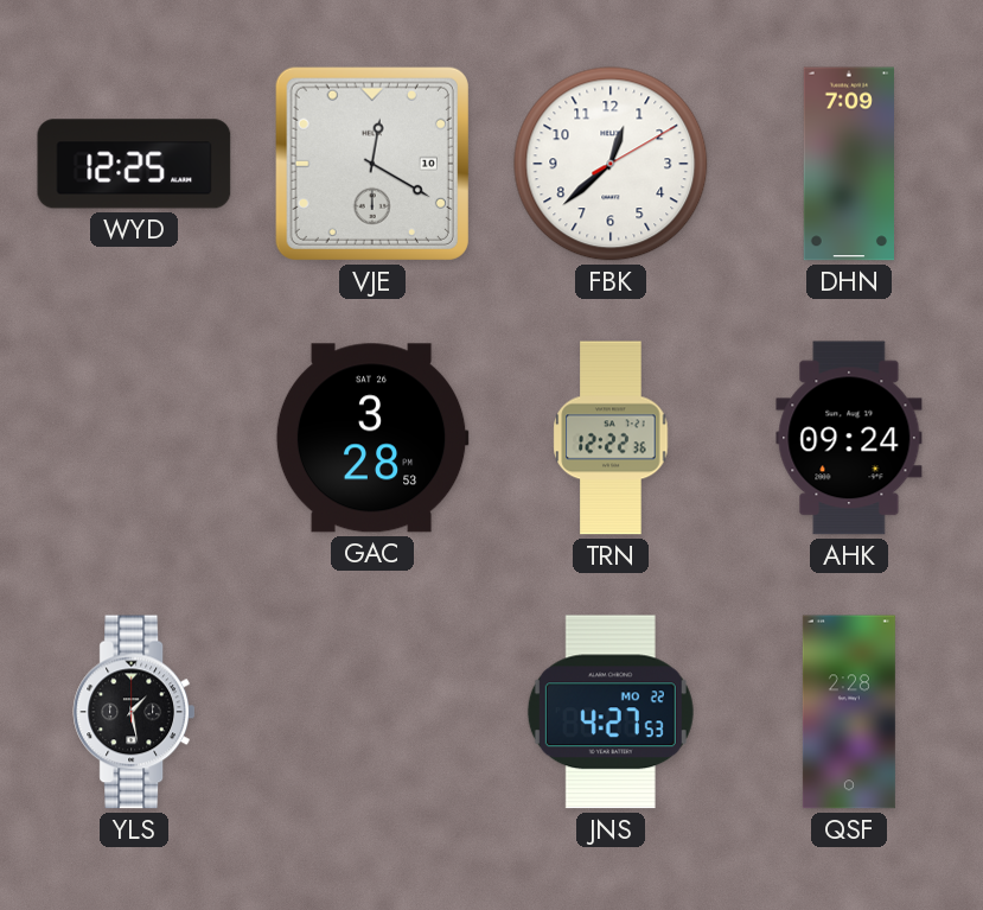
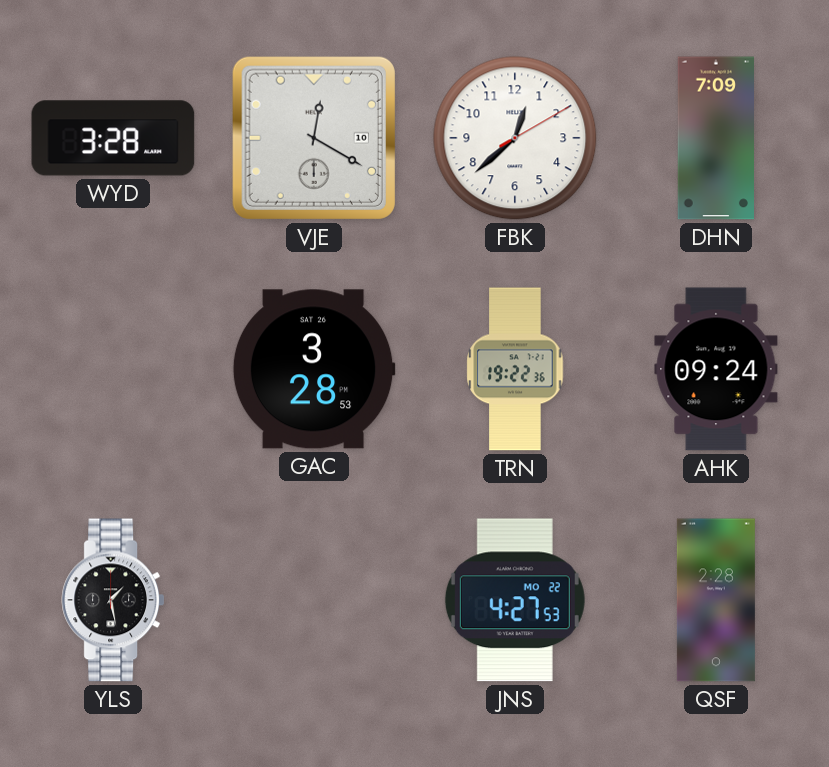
WYD: 12:25 -> 3:28 (113, 138)
TRN: 12:22 -> 19:22 (515, 369)
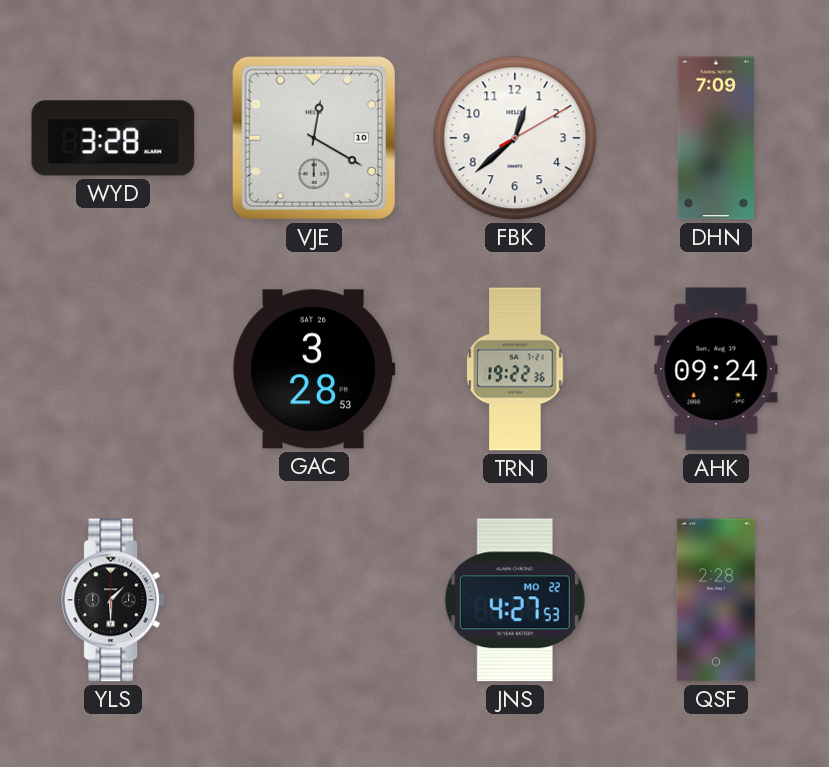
YLS: 1:28 -> 1:30 (112, 600)
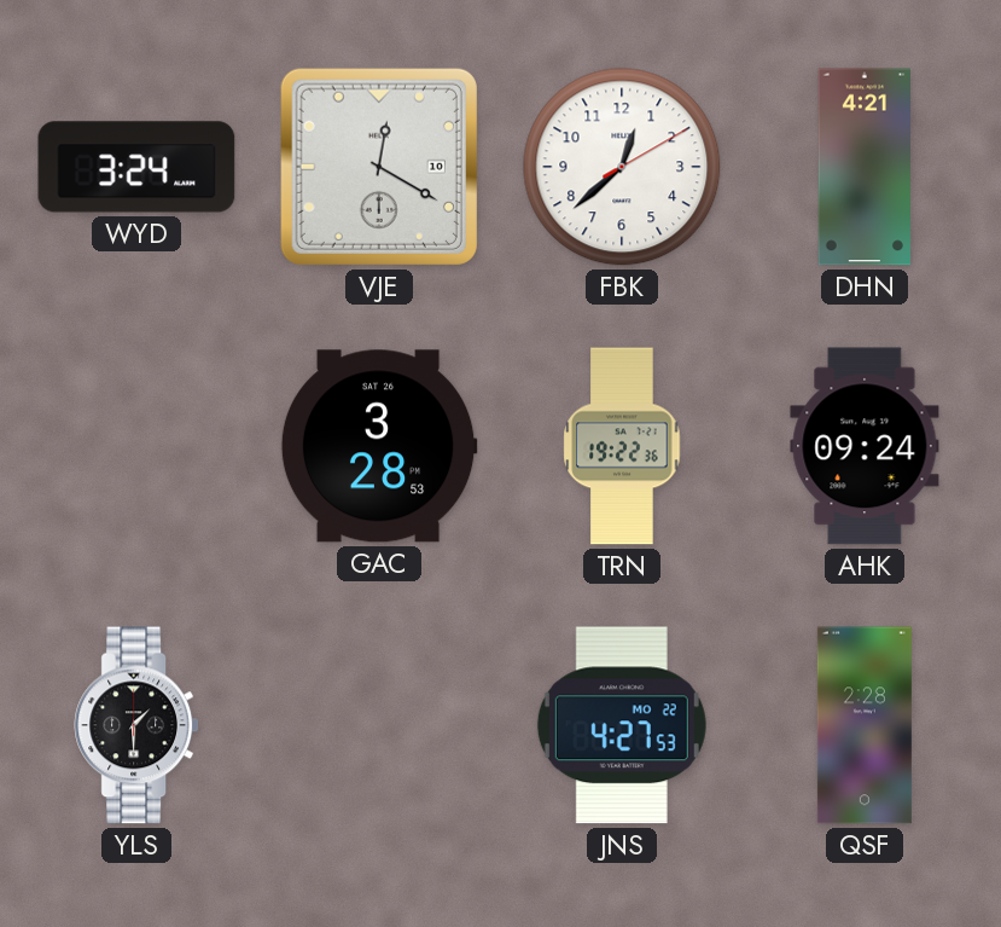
WYD: 3:28 -> 3:24 (136, 167)
DHN: 7:09 -> 4:21 (863, 167)
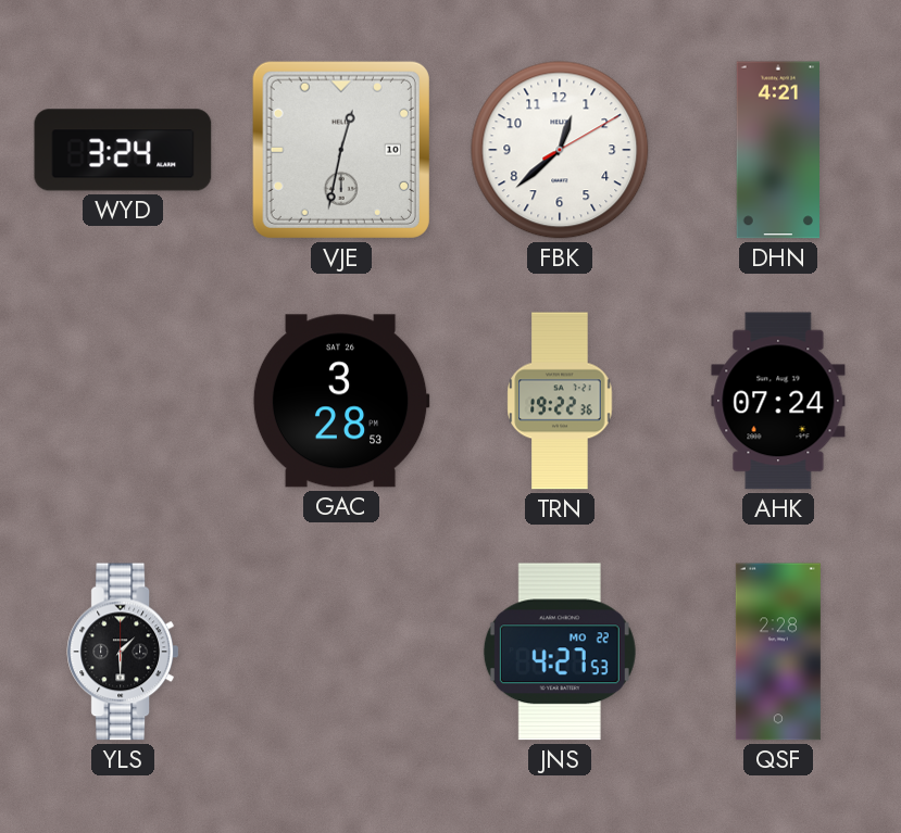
VJE: 12:20 -> 12:32 (341, 150)
AHK: 09:24 -> 07:24 (778, 401)
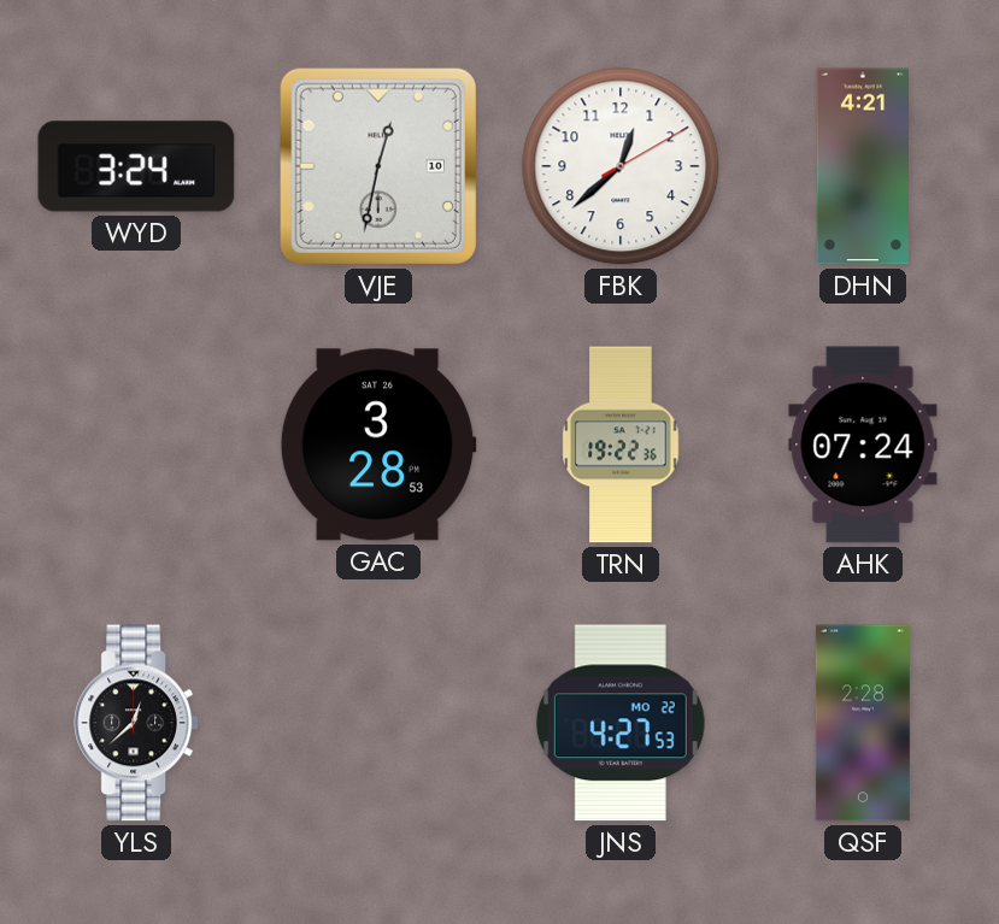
YLS: 1:30 -> 12:38 (135, 723)
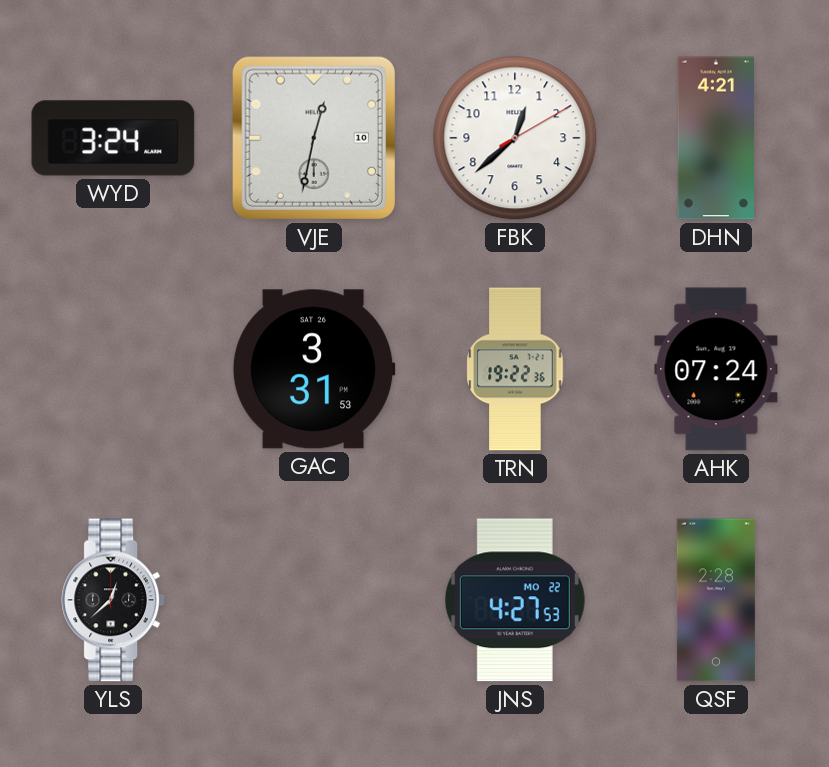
GAC: 3:28 -> 3:31 (314, 369)
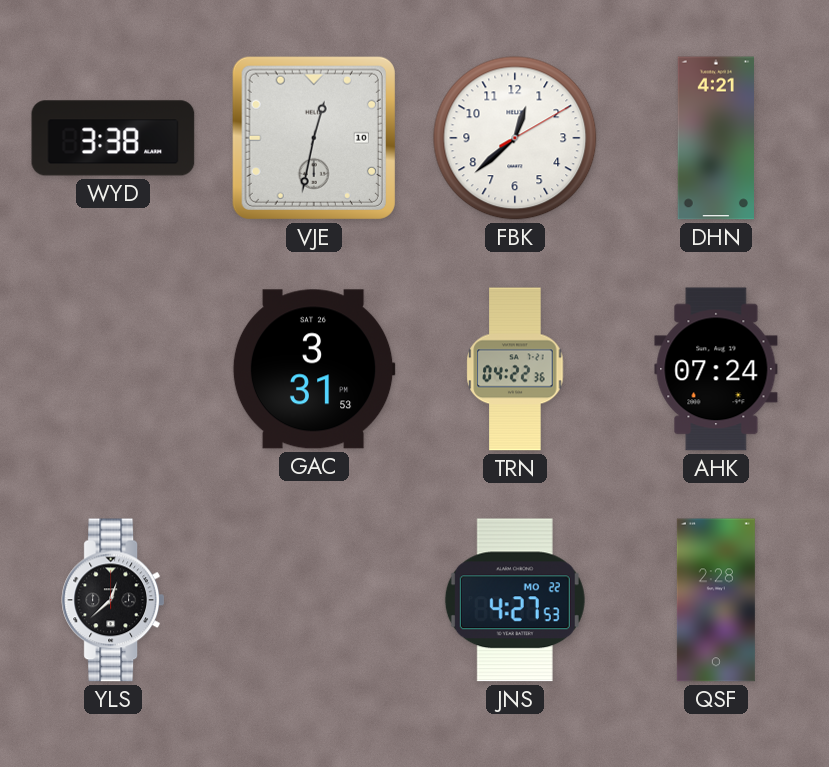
WYD: 3:24 -> 3:38 (113, 138)
TRN: 19:22 -> 04:22 (515, 369)
